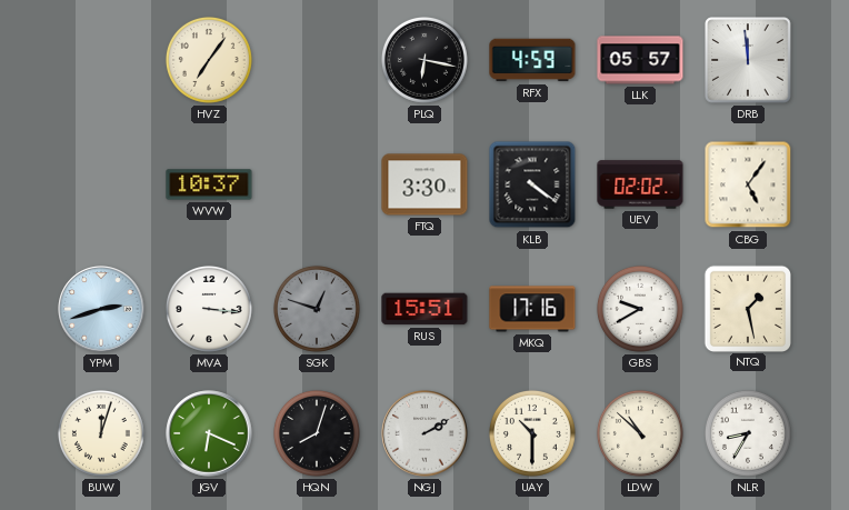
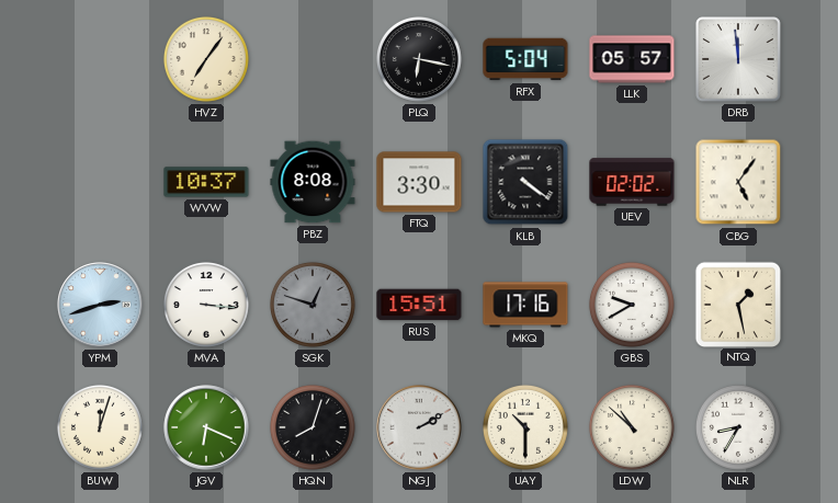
RFX: 4:59 -> 5:04 (525, 59)
PBZ: none -> 8:08 (313, 182)
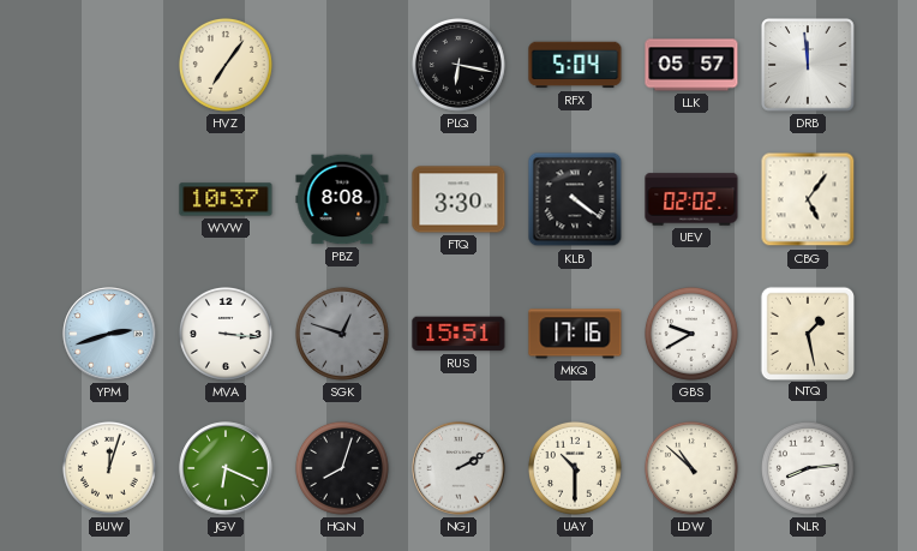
NLR: 8:35 -> 8:14 (808, 468)
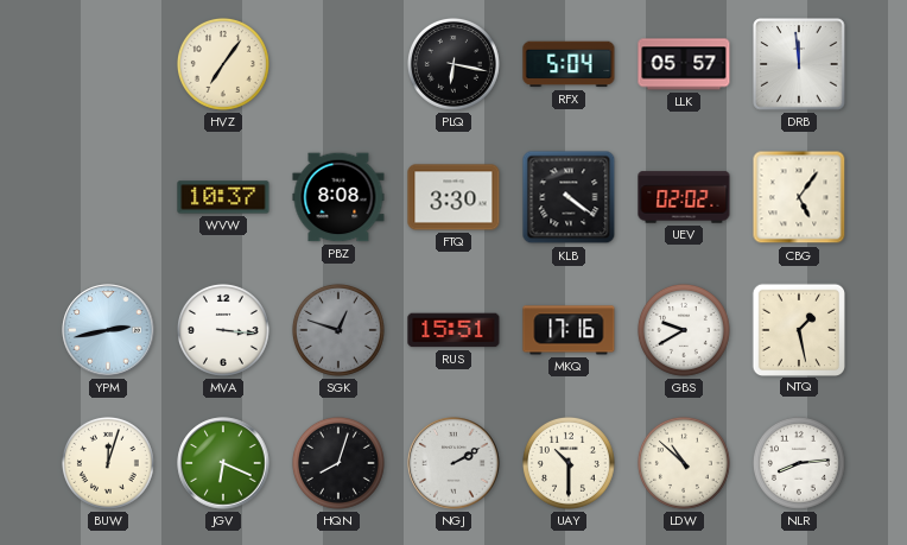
YPM: 2:42 -> 2:43 (108, 330)
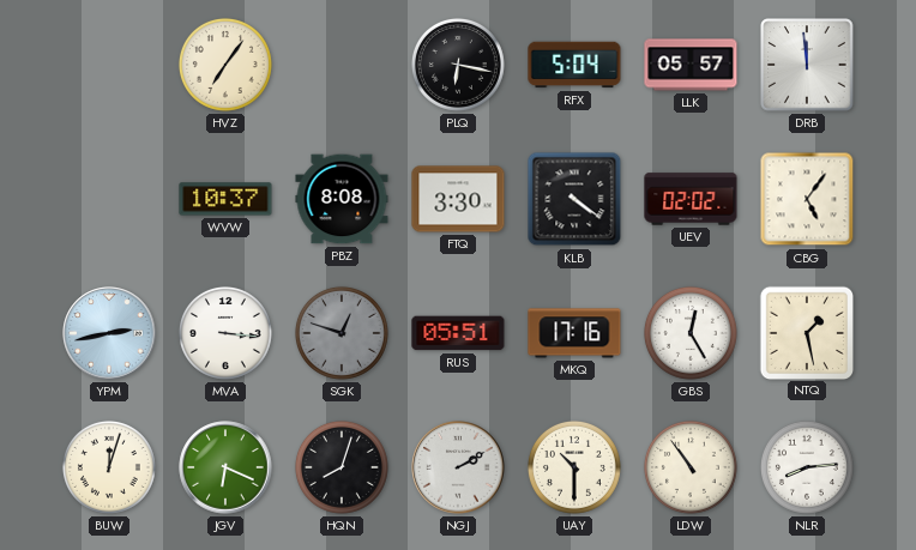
RUS: 15:51 -> 05:51 (458, 333)
GBS: 9:40 -> 12:25 (691, 333)
LDW: 10:52 -> 10:54 (691, 467)
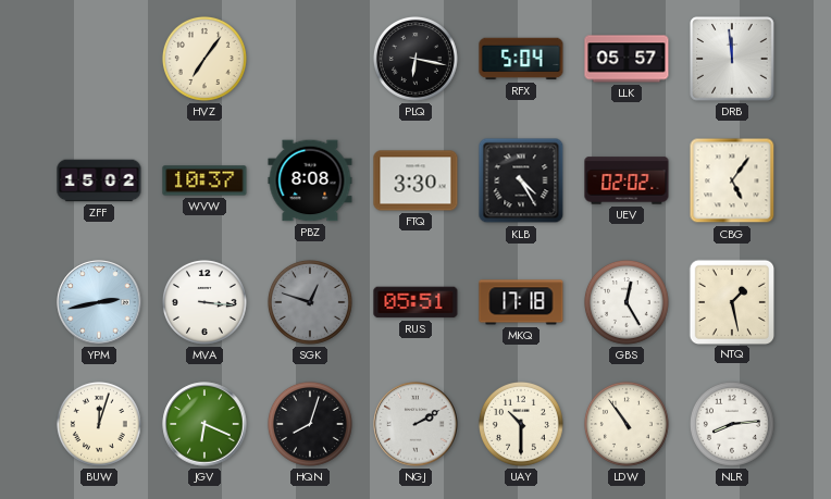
ZFF: none -> 15:02 (99, 180)
KLB: 4:21 -> 4:25 (521, 180)
MKQ: 17:16 -> 17:18 (521, 302)
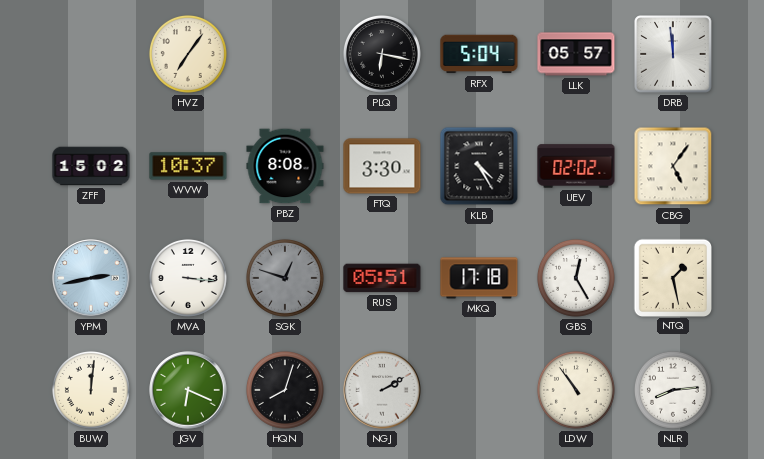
BUW: 12:03 -> 12:01 (91, 390)
UAY: 10:30 -> none (521, 424)
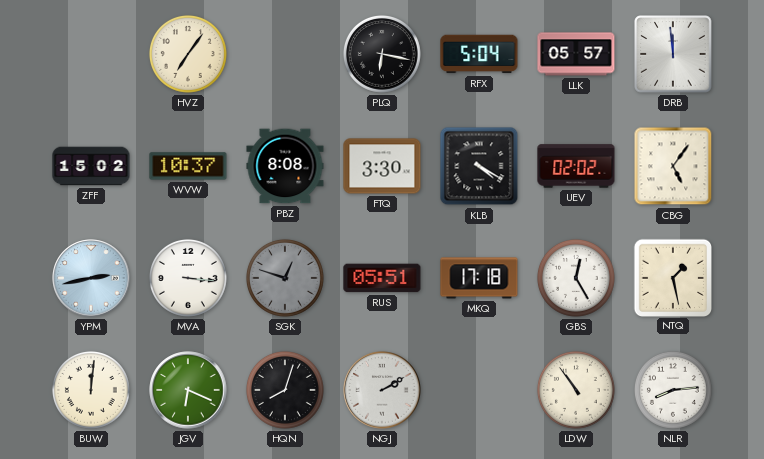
KLB: 4:25 -> 4:20 (479, 166)
